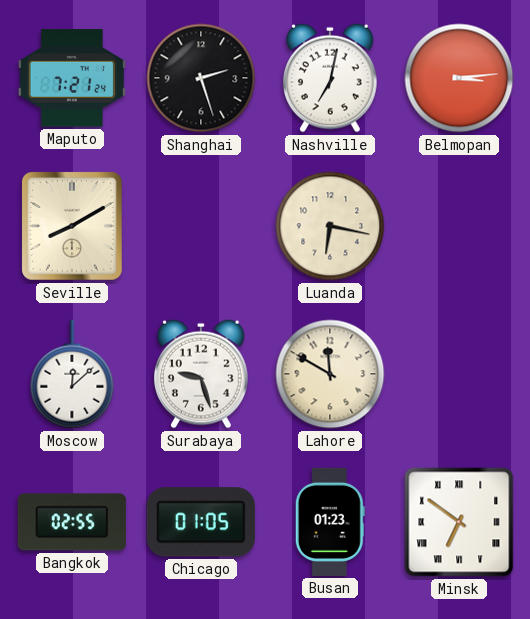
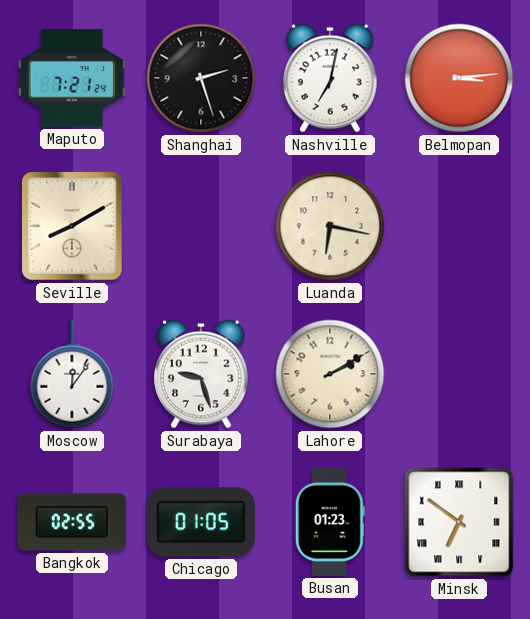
Moscow: 12:08 -> 12:06 (72, 374)
Lahore: 11:50 -> 2:10 (330, 374)
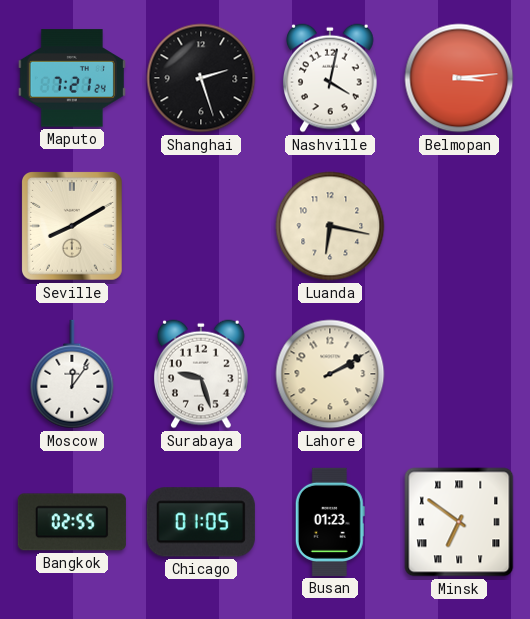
Nashville: 7:02 -> 4:02 (331, 78)
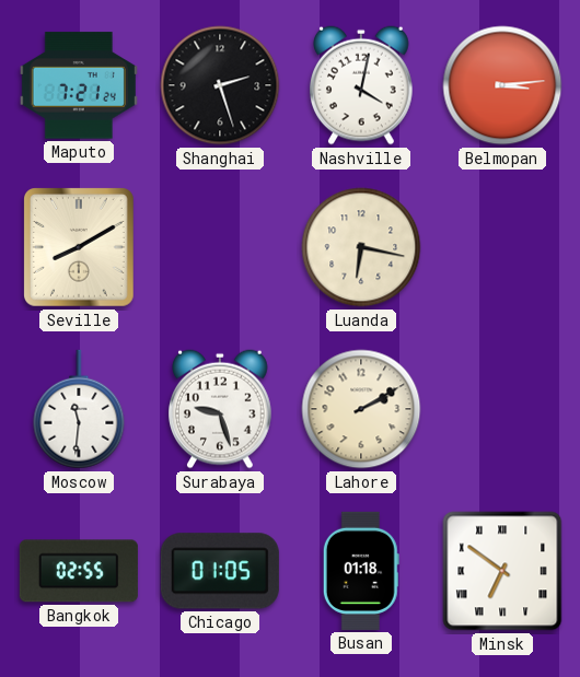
Moscow: 12:06 -> 11:31 (79, 409)
Busan: 01:23 -> 01:18 (361, 571)
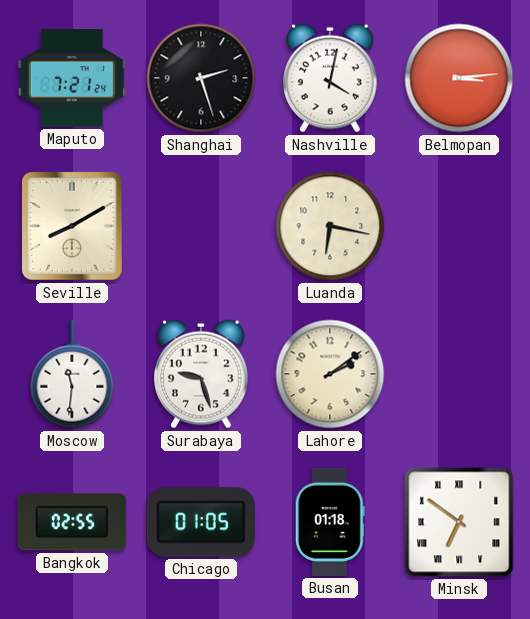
Lahore: 2:10 -> 2:09 (330, 374)
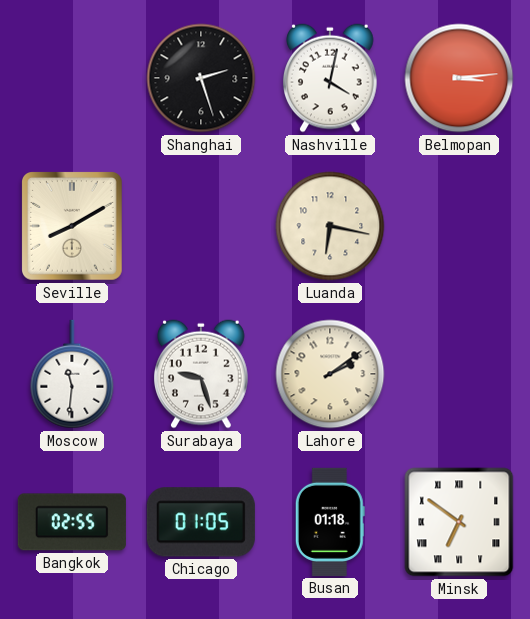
Maputo: 7:21 -> none (72, 78)
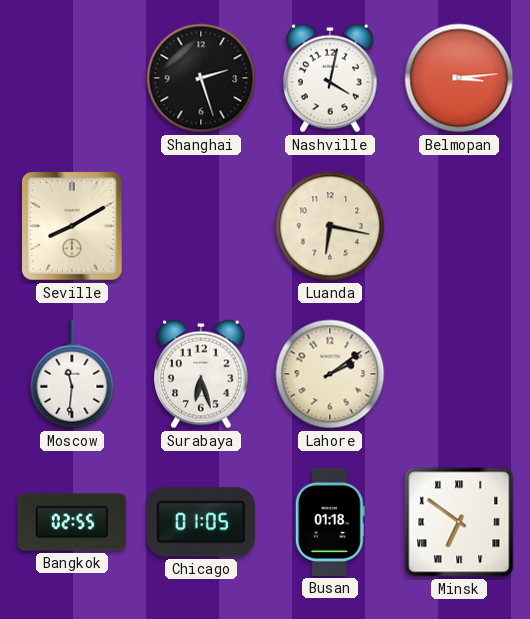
Surabaya: 9:27 -> 6:27 (202, 374)
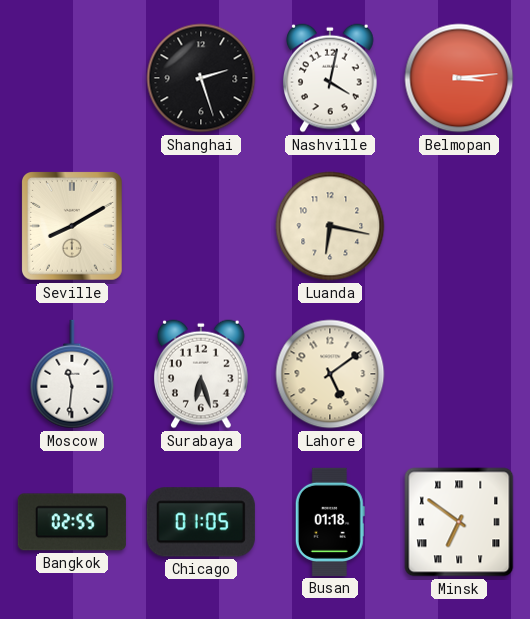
Lahore: 2:09 -> 5:09 (330, 374)
